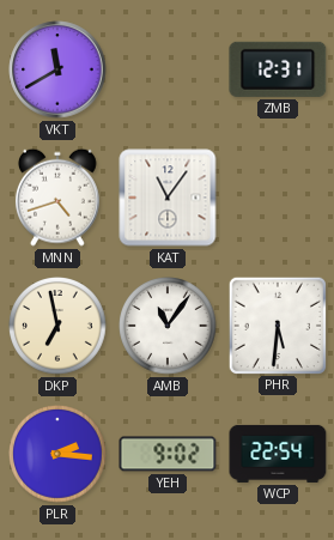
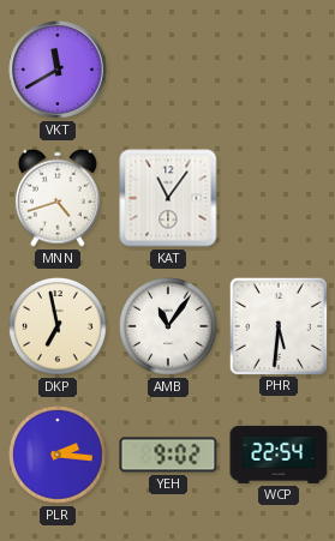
ZMB: 12:31 -> none (278, 69)
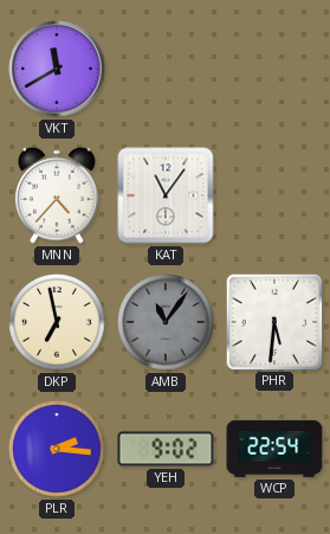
MNN: 4:42 -> 4:37 (57, 195)
AMB dial: white -> grey (167, 323)
